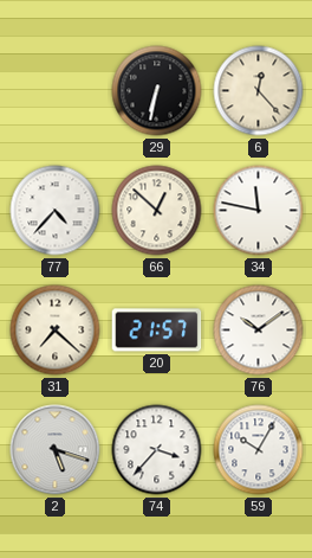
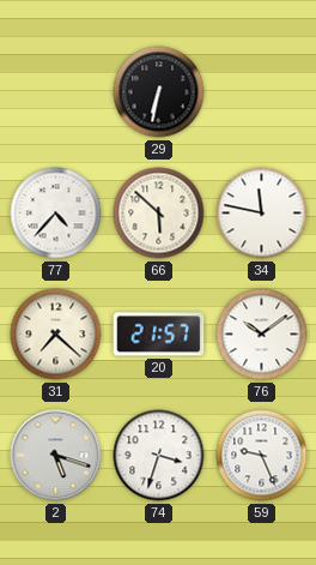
6: 12:23 -> none (259, 91)
66: 12:52 -> 5:52 (159, 214)
74: 3:37 -> 3:33 (159, 456)
59: 10:05 -> 9:26 (262, 456)
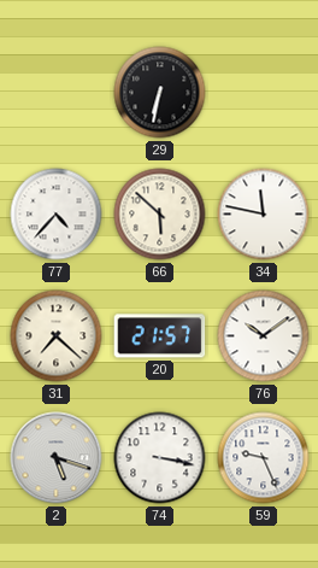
74: 3:33 -> 3:17 (160, 458)
